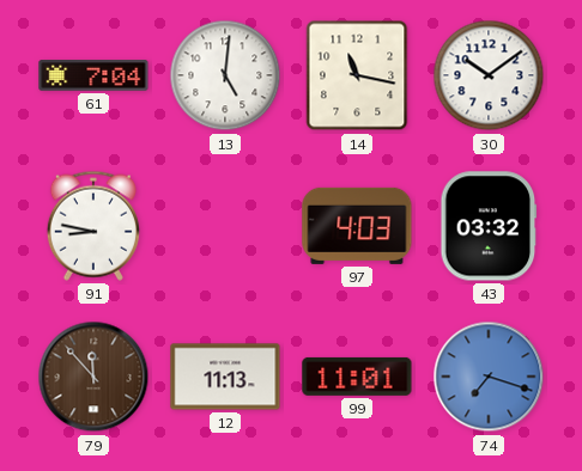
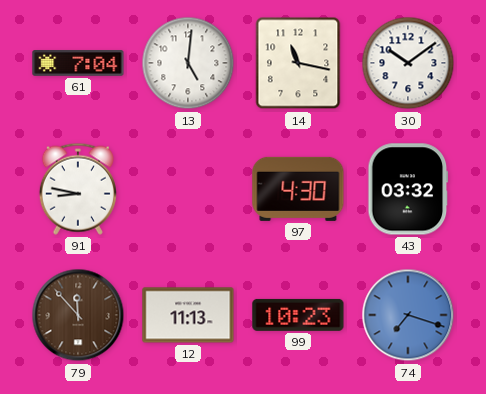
97: 4:03 -> 4:30 (298, 189)
99: 11:01 -> 10:23 (298, 315)
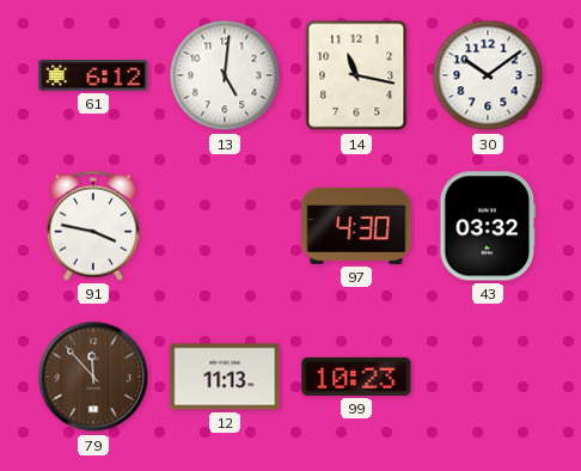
61: 7:04 -> 6:12 (93, 75)
91: 8:47 -> 3:47 (93, 226)
74: 7:18 -> none (408, 315)
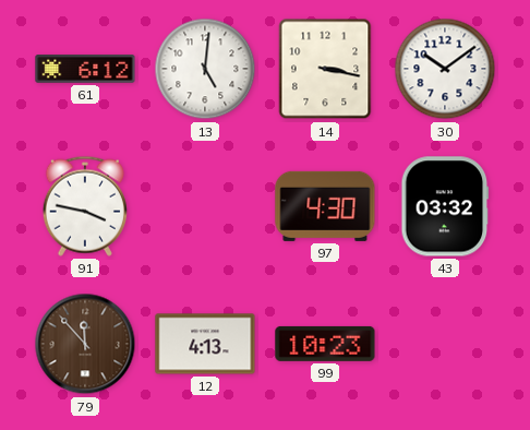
14: 11:17 -> 3:17 (325, 69)
12: 11:13 -> 4:13 (205, 344)
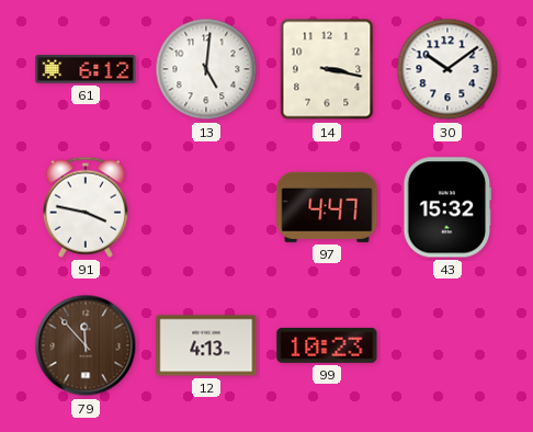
97: 4:30 -> 4:47 (327, 207)
43: 03:32 -> 15:32 (447, 207)
